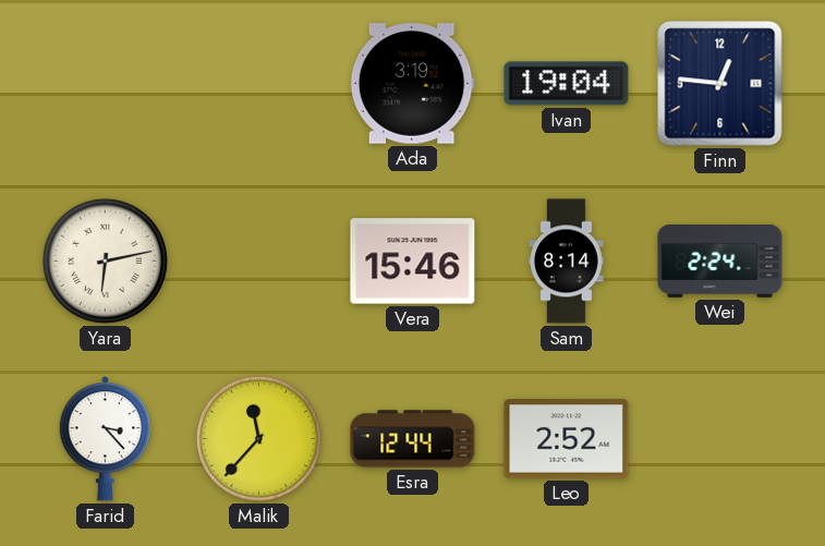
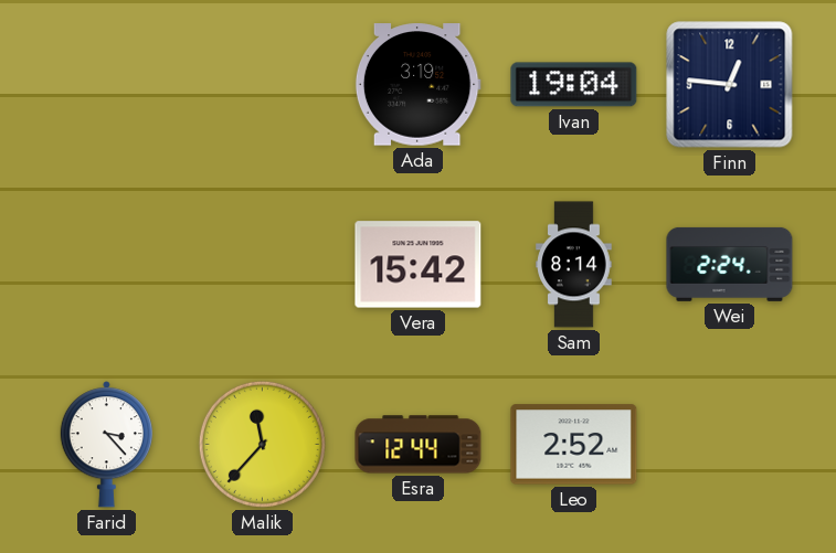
Yara: 6:13 -> none (105, 260)
Vera: 15:46 -> 15:42 (419, 265)
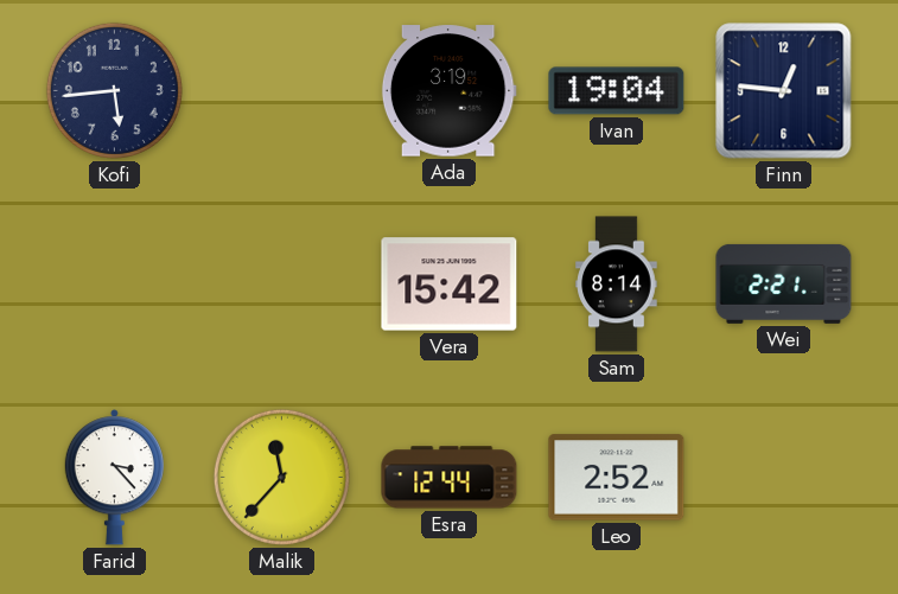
Kofi: none -> 5:44 (114, 90)
Wei: 2:24 -> 2:21 (784, 283)
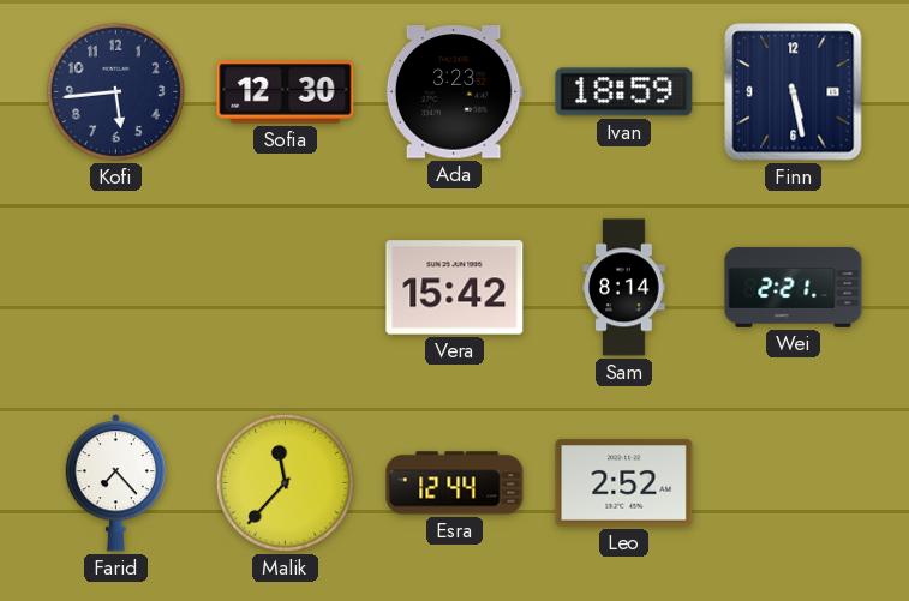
Sofia: none -> 12:30 (286, 92)
Ada: 3:19 -> 3:23 (454, 92)
Ivan: 19:04 -> 18:59 (624, 92)
Finn: 12:46 -> 5:28 (794, 92)
Farid: 3:23 -> 7:23 (115, 483)
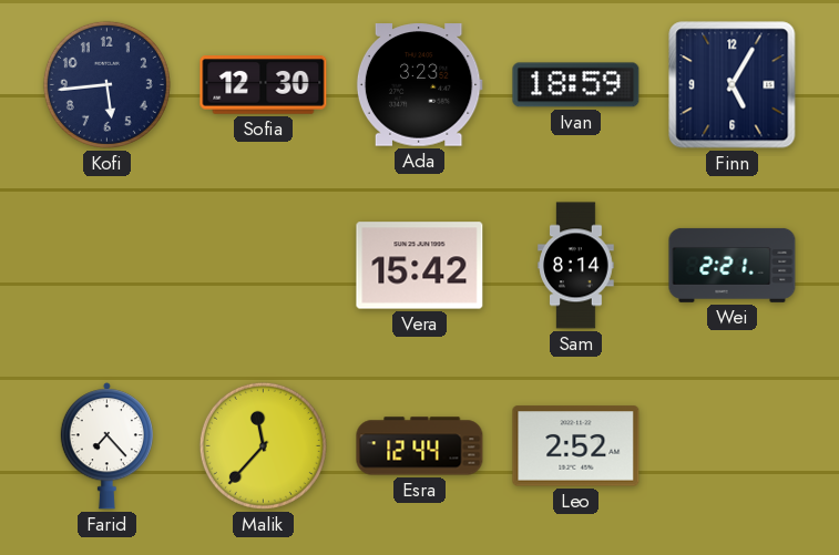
Finn: 5:28 -> 5:05 (733, 85)
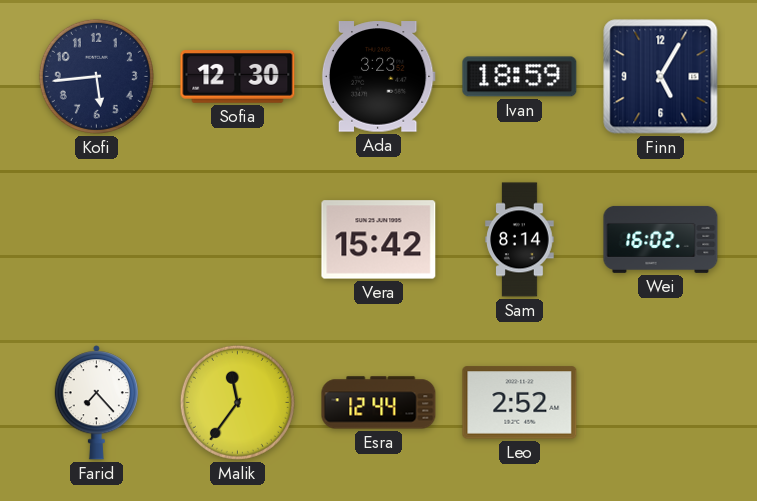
Wei: 2:21 -> 16:02 (661, 239)
Malik: 11:37 -> 11:36 (237, 402)
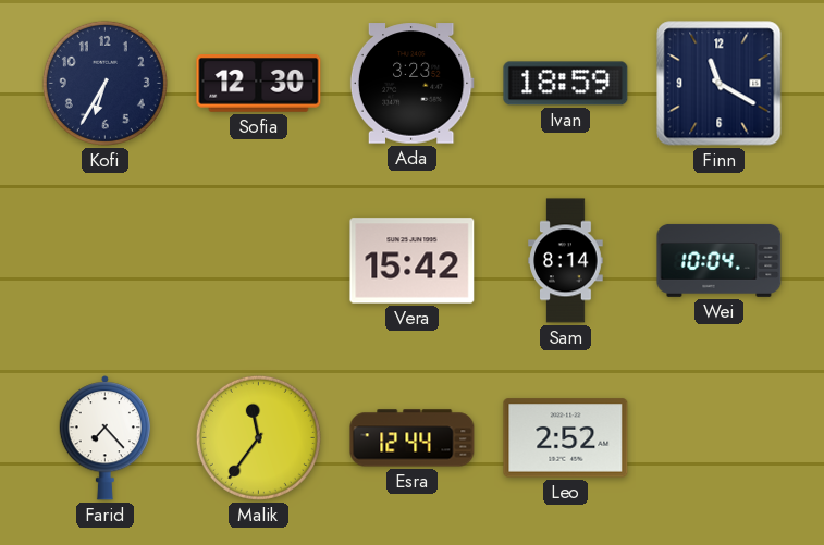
Kofi: 5:44 -> 6:35 (104, 83)
Finn: 5:05 -> 11:20 (720, 84)
Wei: 16:02 -> 10:04 (720, 260)
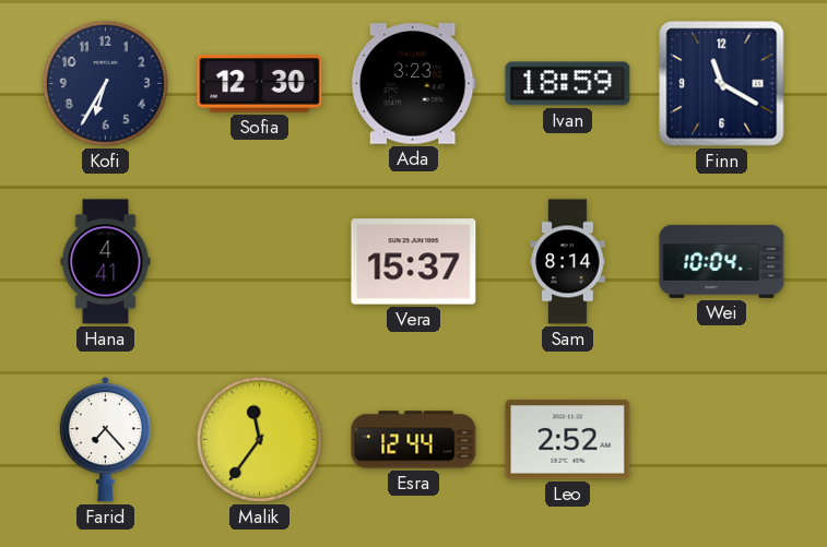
Hana: none -> 4:41 (106, 262)
Vera: 15:42 -> 15:37 (414, 262)
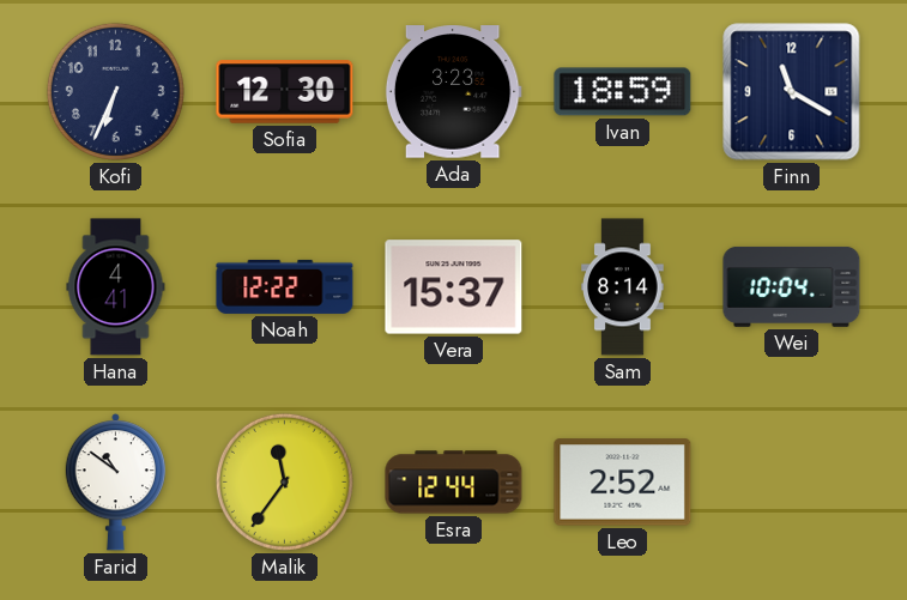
Kofi: 6:35 -> 6:34 (115, 91)
Noah: none -> 12:22 (285, 286)
Farid: 7:23 -> 10:51 (115, 483)
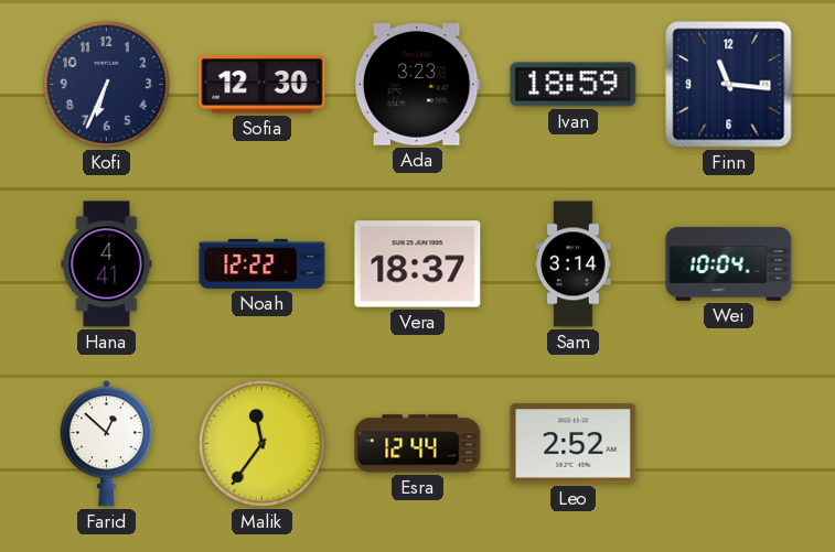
Finn: 11:20 -> 11:16 (729, 85)
Vera: 15:37 -> 18:37 (418, 264)
Sam: 8:14 -> 3:14 (574, 264)
Farid: 10:51 -> 12:52 (106, 444)
